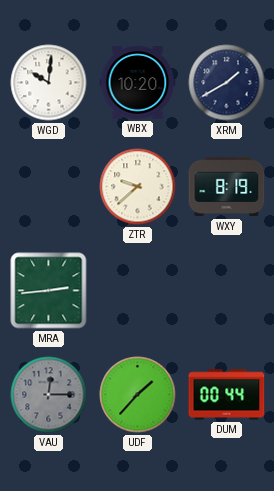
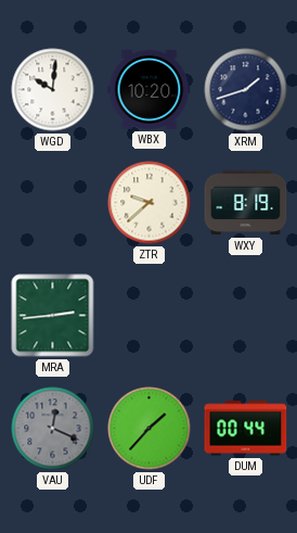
XRM: 1:40 -> 1:42 (246, 90)
VAU: 12:15 -> 12:19 (53, 429)
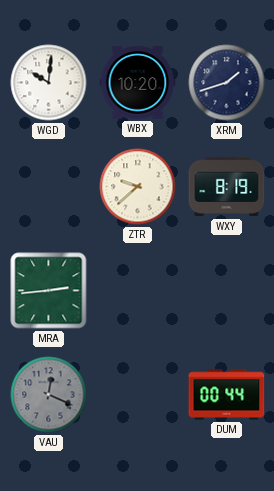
UDF: 1:37 -> none (150, 429)
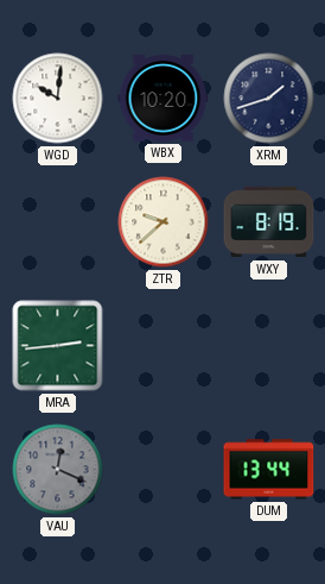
DUM: 00:44 -> 13:44 (269, 470)
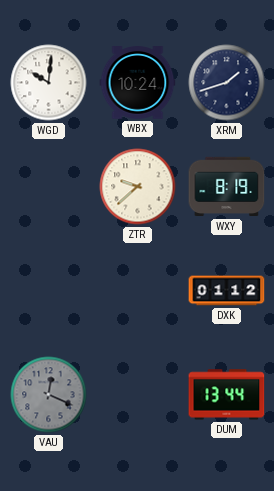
WBX: 10:20 -> 10:24 (138, 83)
MRA: 2:44 -> none (58, 346)
DXK: none -> 01:12 (227, 291)
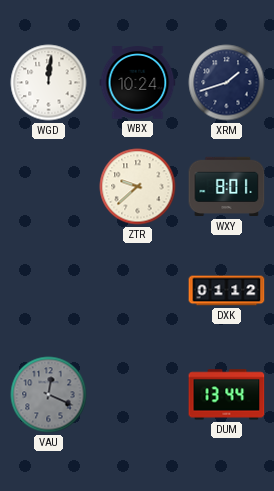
WGD: 10:01 -> 12:01 (49, 83)
WXY: 8:19 -> 8:01 (227, 187)
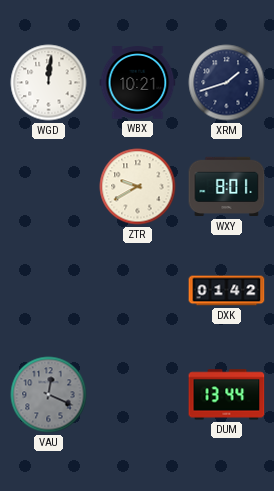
WBX: 10:24 -> 10:21 (138, 83)
ZTR: 9:38 -> 9:40 (138, 187)
DXK: 01:12 -> 01:42 (227, 291)
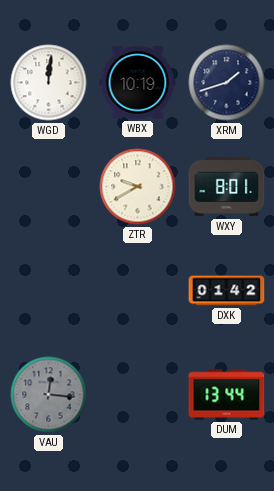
WBX: 10:21 -> 10:19 (138, 83)
VAU: 12:19 -> 12:16 (49, 395)
